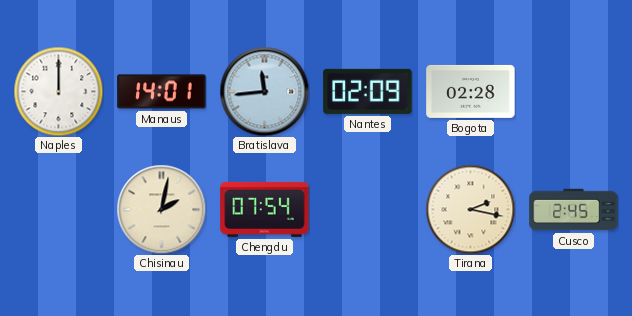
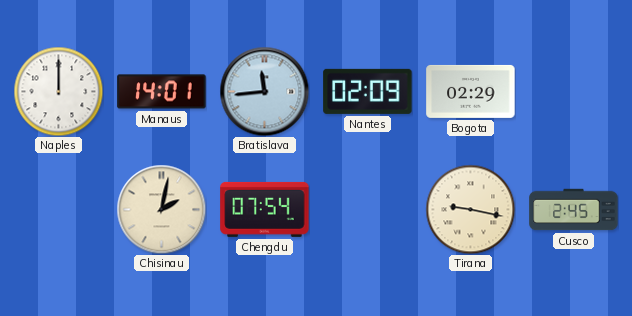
Bogota: 02:28 -> 02:29 (471, 91)
Tirana: 2:17 -> 9:17 (470, 209)
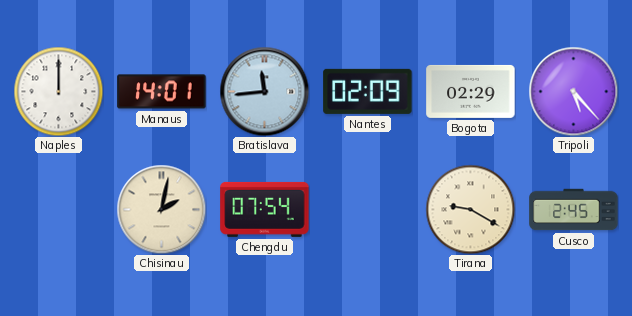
Tripoli: none -> 5:23 (573, 91)
Tirana: 9:17 -> 9:20 (470, 209)
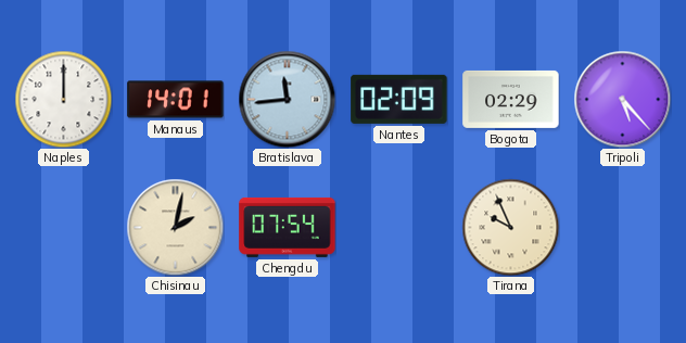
Tirana: 9:20 -> 9:56 (510, 227)
Cusco: 2:45 -> none (574, 210)
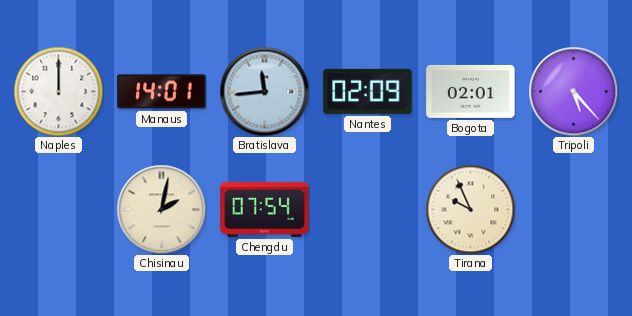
Bogota: 02:29 -> 02:01 (471, 91)
